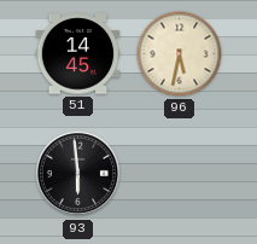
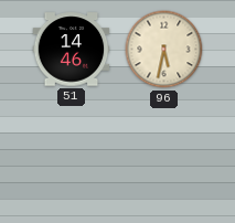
51: 14:45 -> 14:46 (72, 50)
93: 5:59 -> none (78, 174)
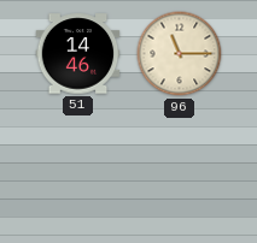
96: 5:32 -> 11:15 (180, 54)
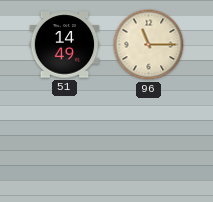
51: 14:46 -> 14:49 (65, 45)
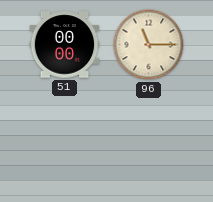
51: 14:49 -> 00:00 (65, 45)
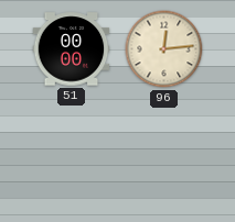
96: 11:15 -> 12:14 (164, 49)
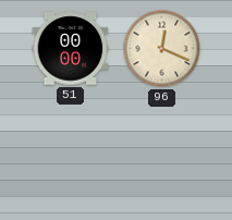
96: 12:14 -> 12:19 (162, 49)
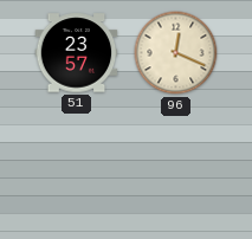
51: 00:00 -> 23:57 (77, 53)
